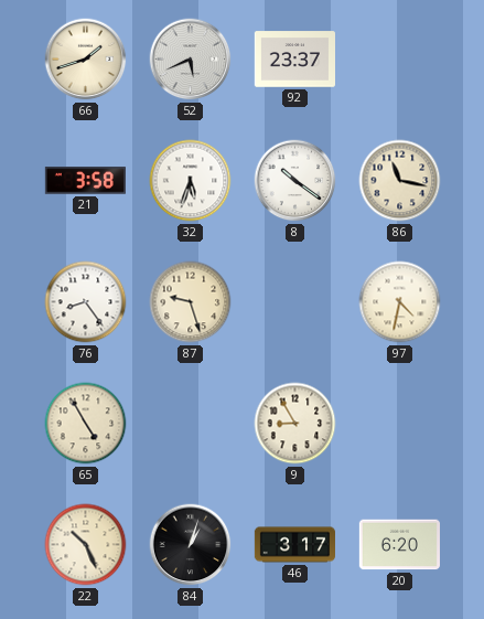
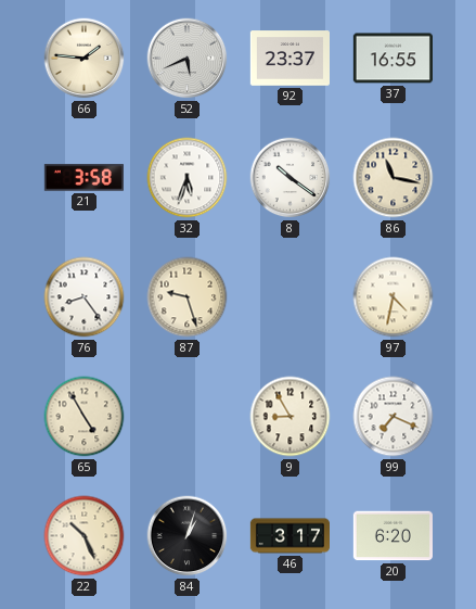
66: 1:42 -> 1:46 (85, 59)
37: none -> 16:55 (393, 59)
99: none -> 7:19 (394, 417)
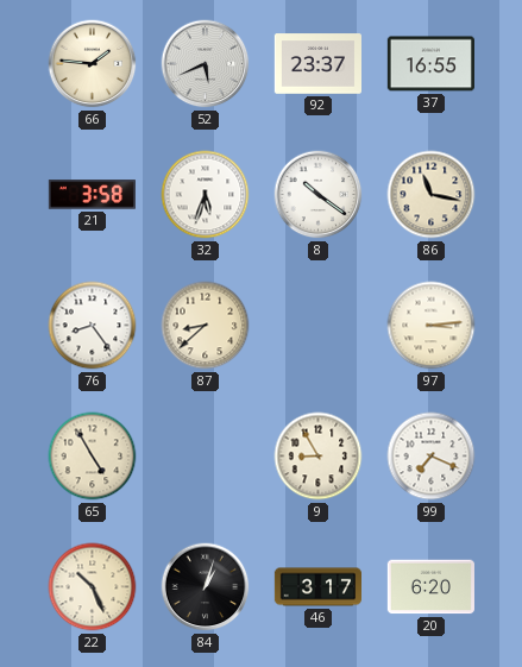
87: 9:27 -> 8:38 (206, 326)
97: 4:32 -> 3:14 (432, 326)
